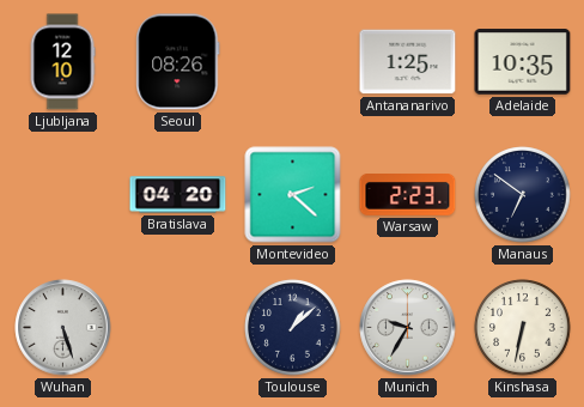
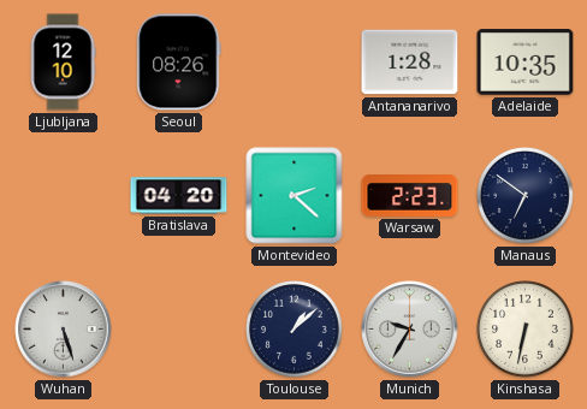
Antananarivo: 1:25 -> 1:28 (410, 63)
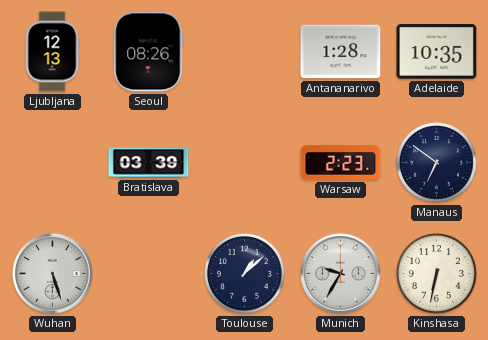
Ljubljana: 12:10 -> 12:13 (52, 52)
Bratislava: 04:20 -> 03:39 (149, 163)
Montevideo: 2:22 -> none (295, 196)
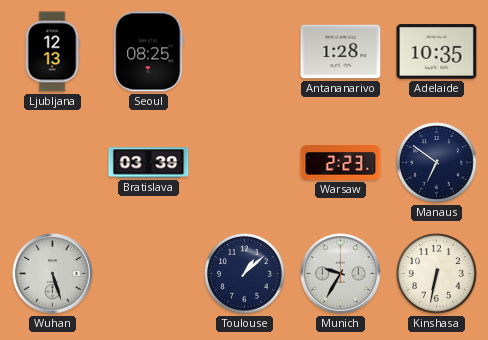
Seoul: 08:26 -> 08:25 (149, 52)
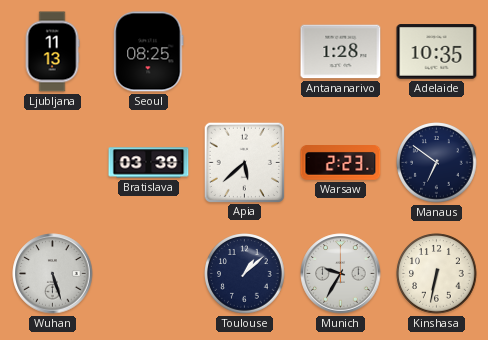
Ljubljana: 12:13 -> 11:13 (52, 52)
Apia: none -> 5:38 (244, 162)
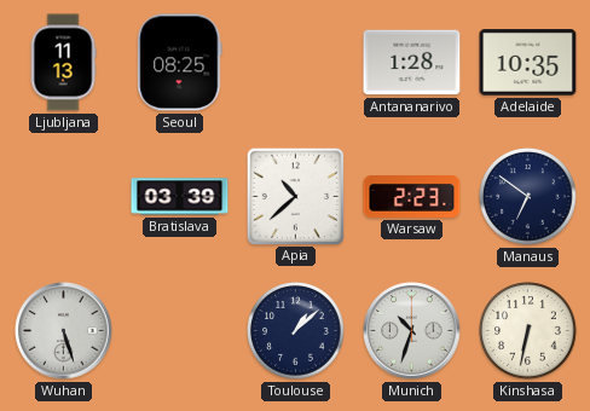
Apia: 5:38 -> 10:38 (295, 196)
Munich: 9:35 -> 10:33 (412, 331)
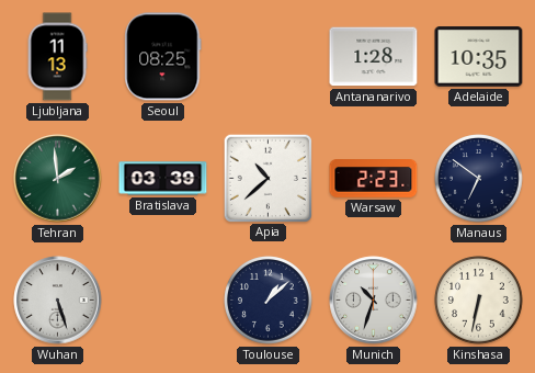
Tehran: none -> 1:59 (58, 179)
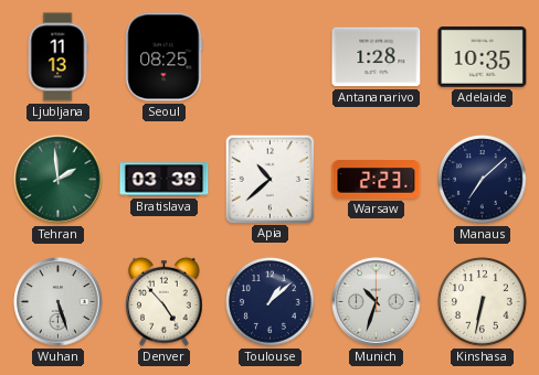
Manaus: 6:51 -> 7:08 (483, 180)
Denver: none -> 4:53 (165, 301)
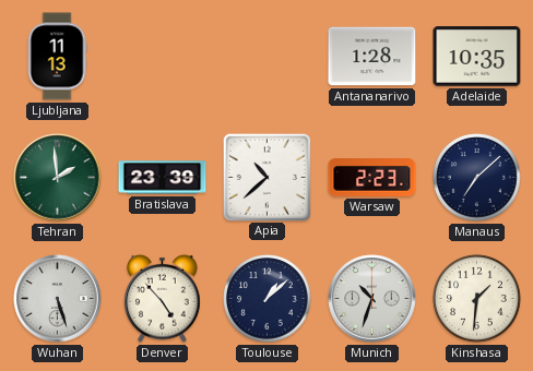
Seoul: 08:25 -> none (165, 57)
Bratislava: 03:39 -> 23:39 (163, 178)
Kinshasa: 6:32 -> 1:31 (477, 299)
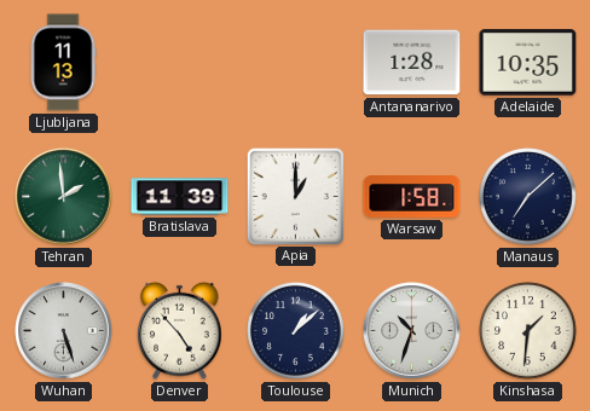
Bratislava: 23:39 -> 11:39 (180, 197)
Apia: 10:38 -> 1:00 (295, 196)
Warsaw: 2:23 -> 1:58 (412, 197)
